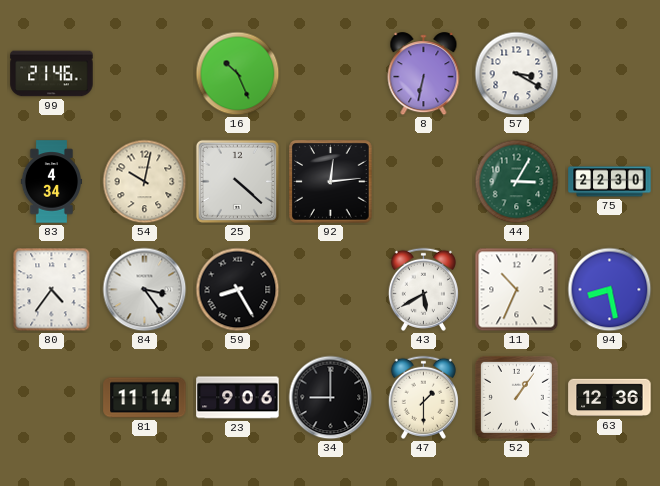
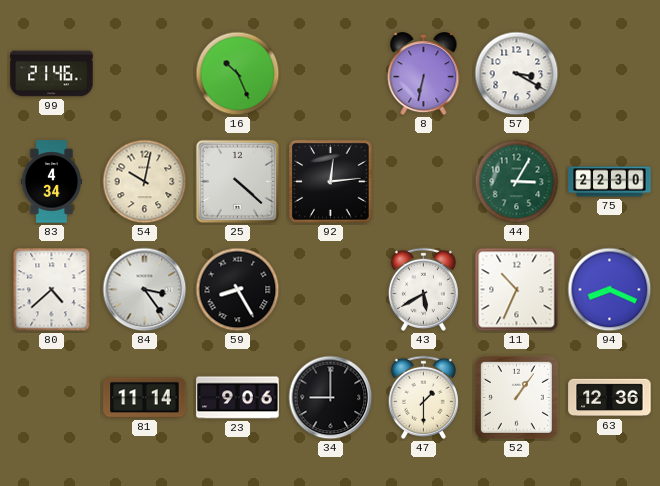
80: 4:36 -> 4:38 (52, 290)
94: 8:28 -> 8:19 (610, 290)
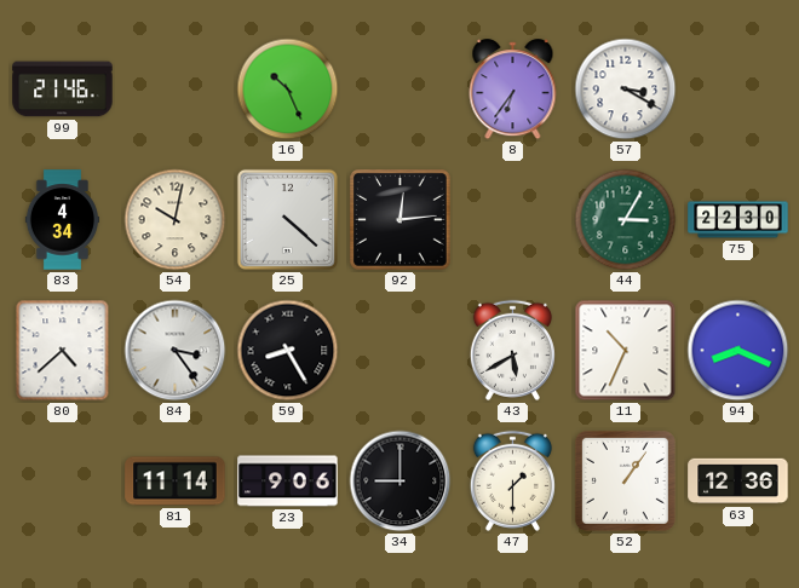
8: 6:32 -> 6:36 (513, 90)
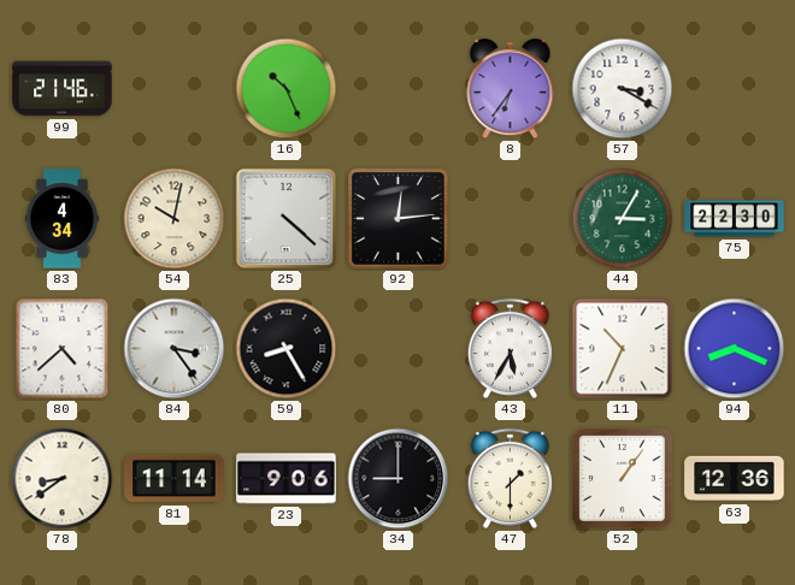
43: 5:40 -> 5:35 (510, 348)
78: none -> 8:39 (63, 479)
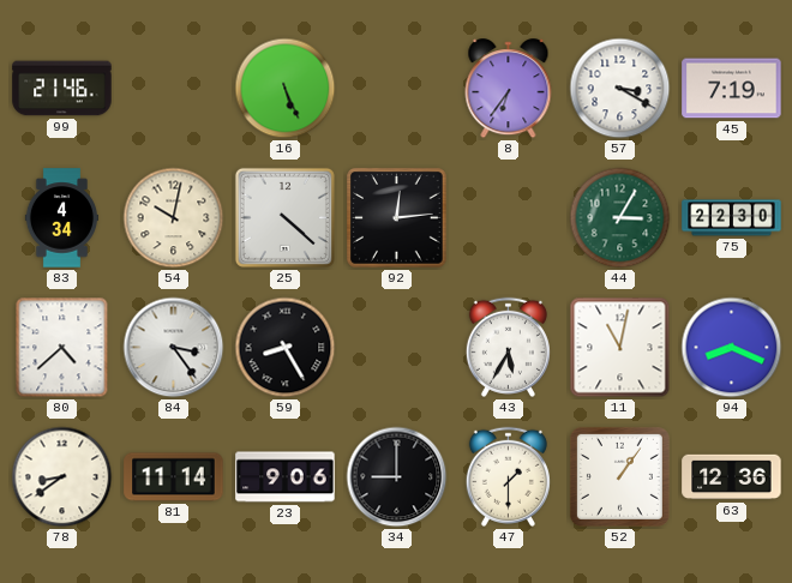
16: 10:26 -> 5:26 (286, 89)
45: none -> 7:19 (732, 89)
11: 10:34 -> 11:02 (620, 348)
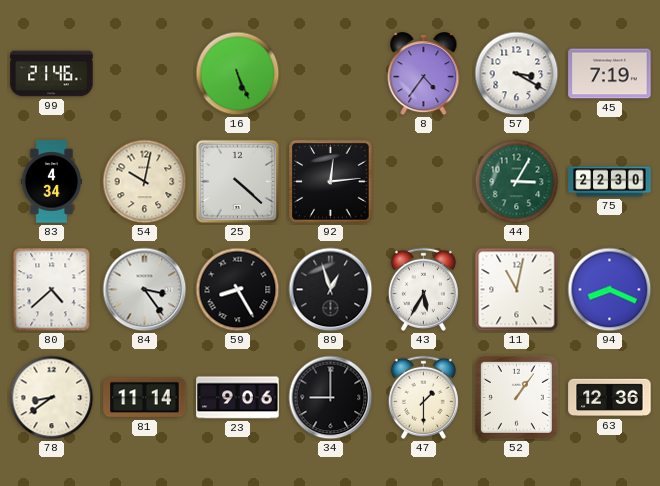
8: 6:36 -> 4:36 (424, 74)
89: none -> 12:57 (331, 290)
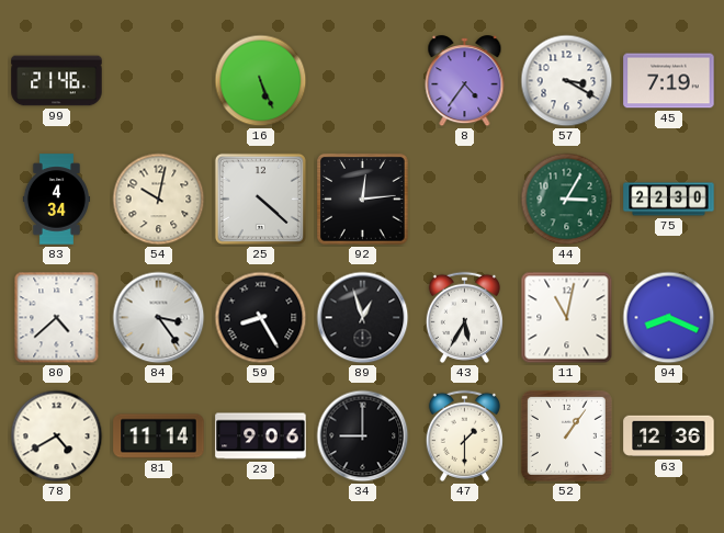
78: 8:39 -> 4:40 (57, 436)
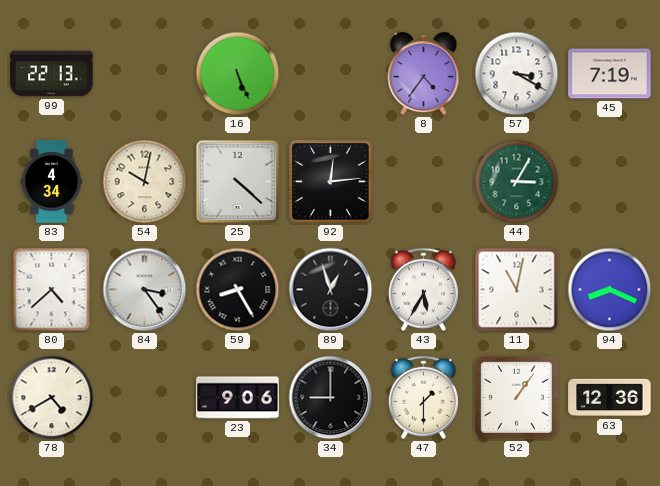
99: 21:46 -> 22:13 (52, 74)
75: 22:30 -> none (669, 200)
81: 11:14 -> none (159, 436)
